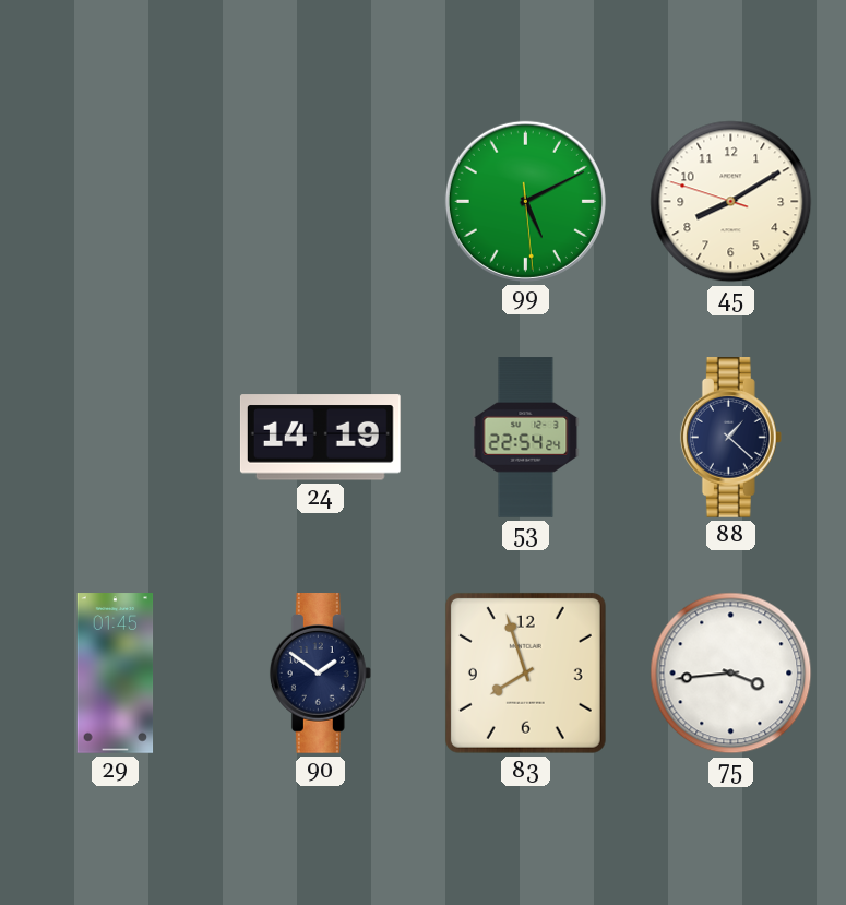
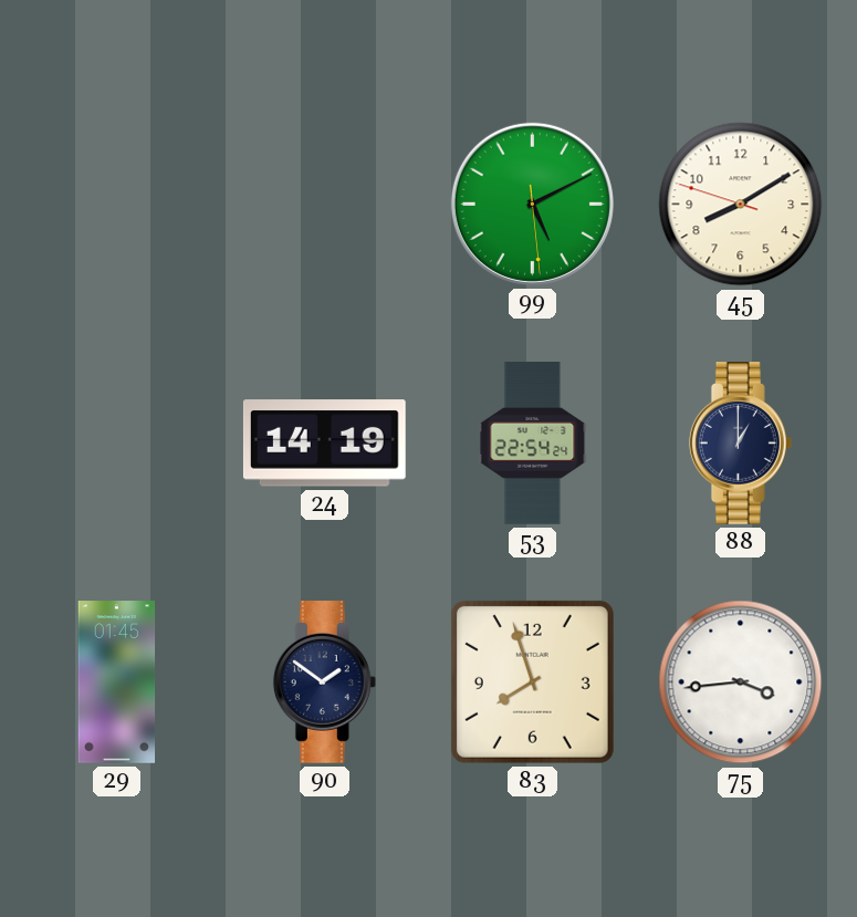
88: 1:22 -> 1:00 (740, 444)
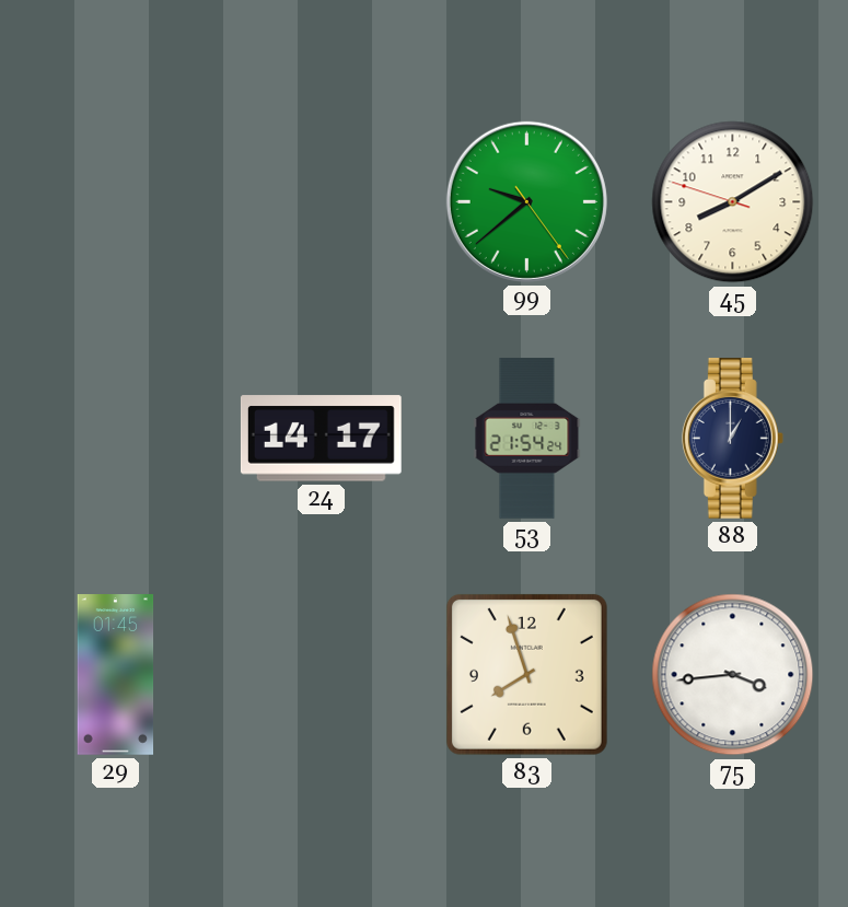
99: 5:10 -> 9:38 (526, 201)
24: 14:19 -> 14:17 (321, 439)
53: 22:54 -> 21:54 (527, 439)
90: 1:51 -> none (324, 682)
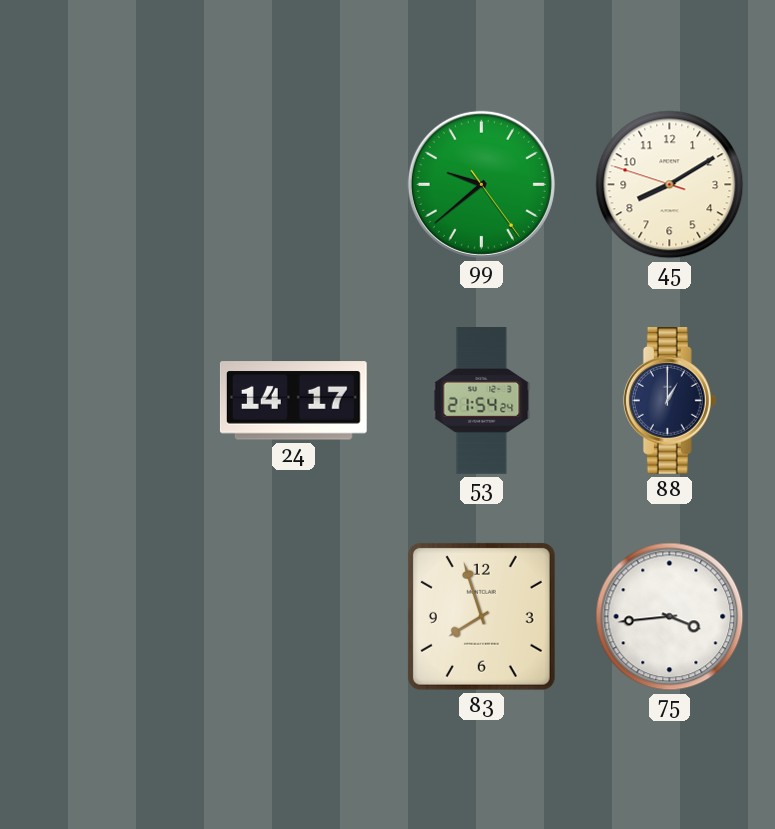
29: 01:45 -> none (116, 675)
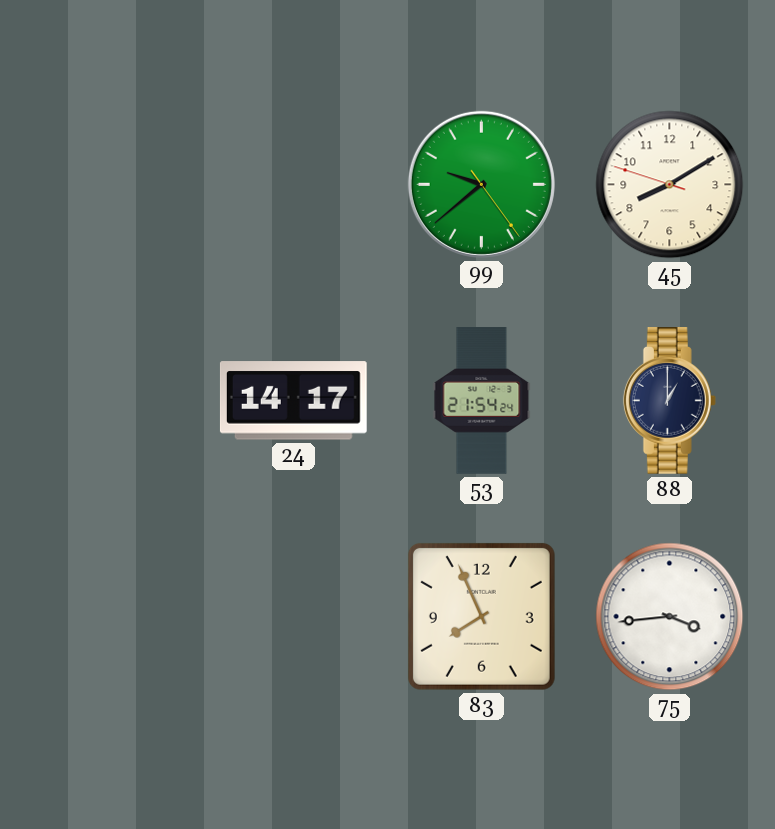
83: 7:57 -> 7:56 (481, 616)
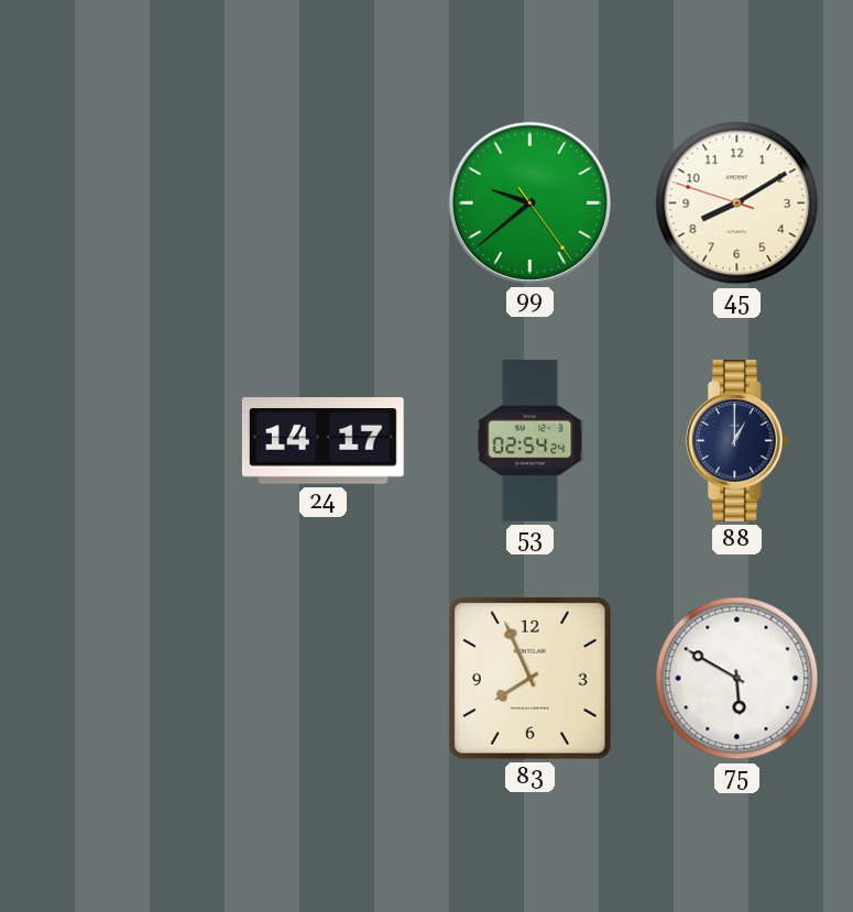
53: 21:54 -> 02:54 (531, 441)
75: 3:44 -> 5:50 (737, 679)
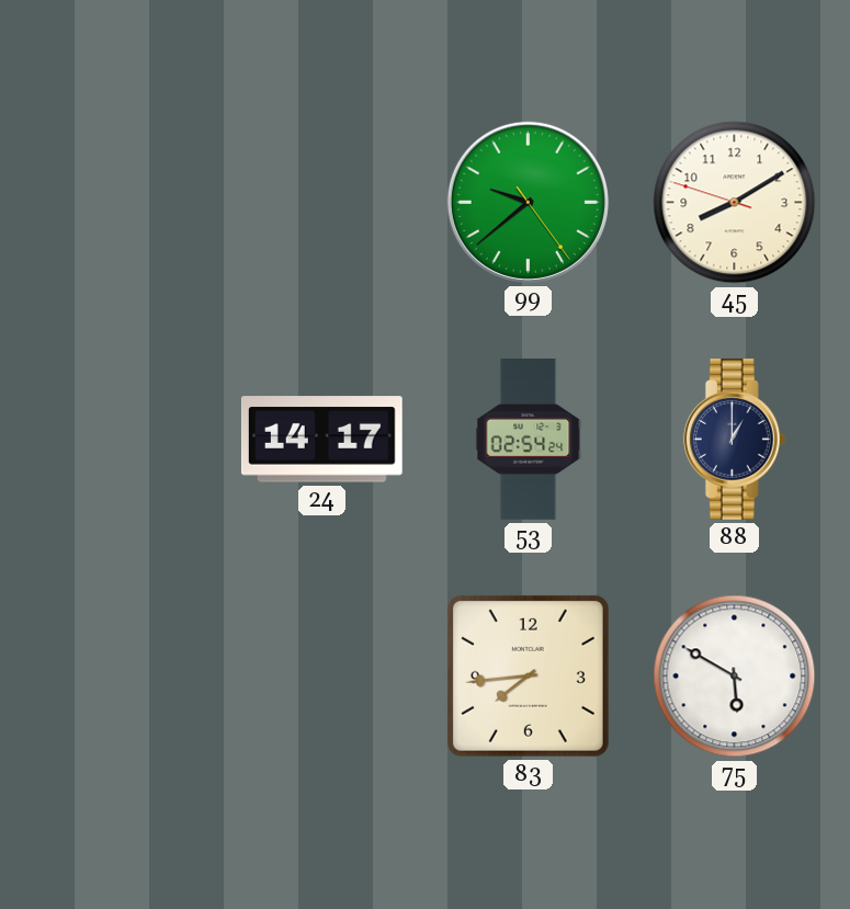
83: 7:56 -> 7:44 (528, 675)
